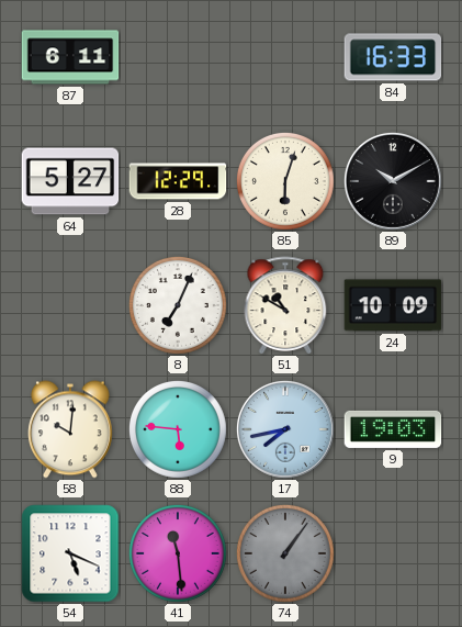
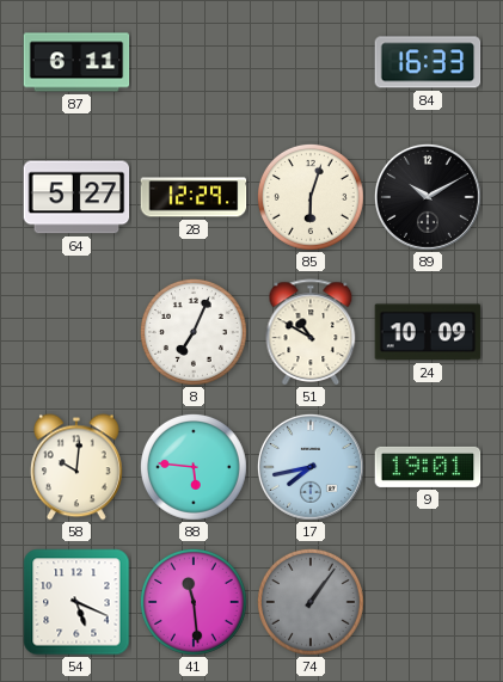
9: 19:03 -> 19:01 (428, 467)
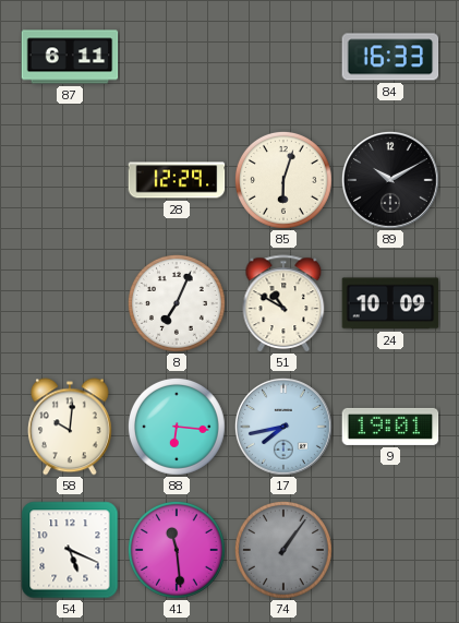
64: 5:27 -> none (76, 197)
88: 5:46 -> 6:16 (177, 427)
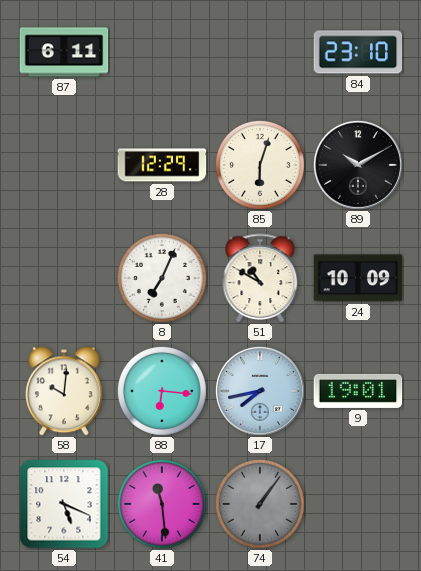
84: 16:33 -> 23:10 (358, 52)
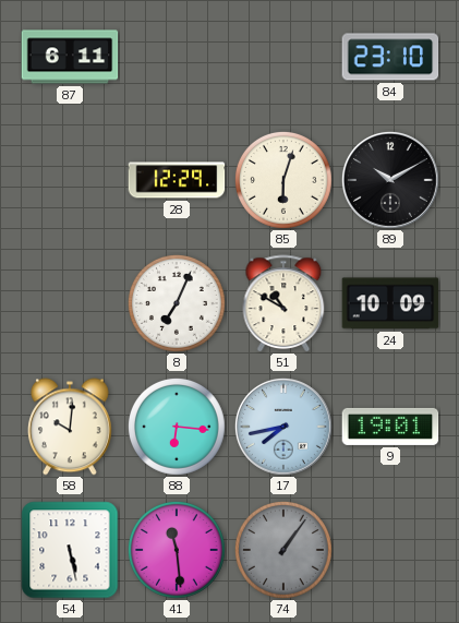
54: 5:19 -> 5:28 (70, 550)
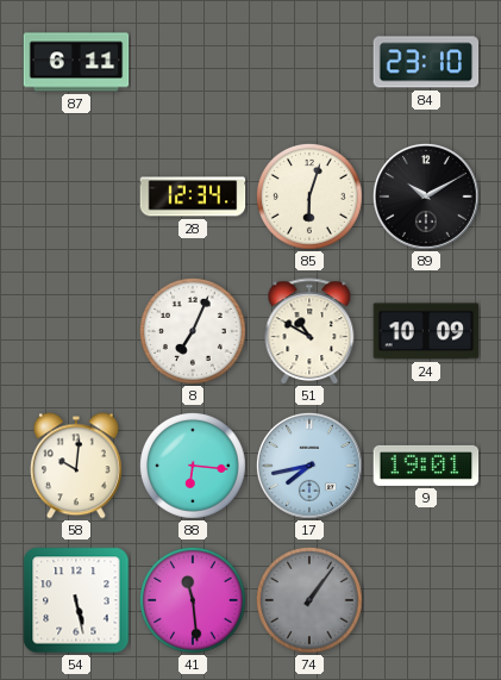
28: 12:29 -> 12:34 (193, 196)
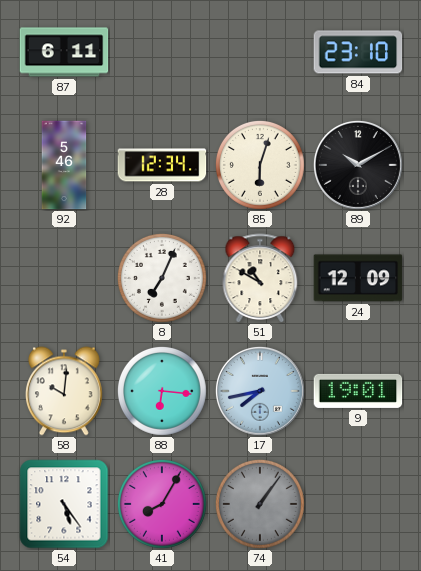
92: none -> 5:46 (64, 165)
24: 10:09 -> 12:09 (358, 278)
54: 5:28 -> 5:24 (64, 504)
41: 11:29 -> 8:05 (162, 504)
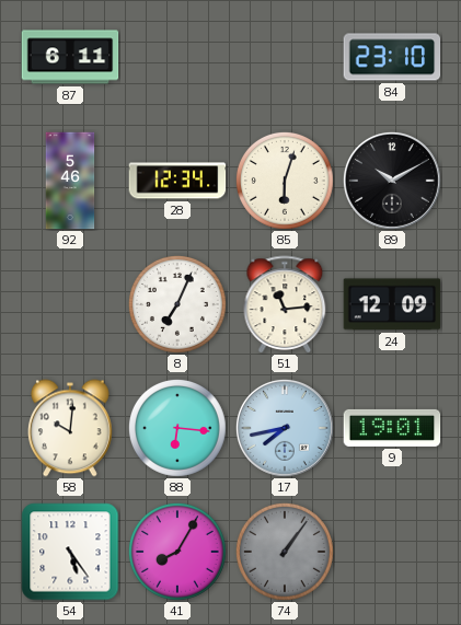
51: 10:50 -> 11:14 (285, 304)
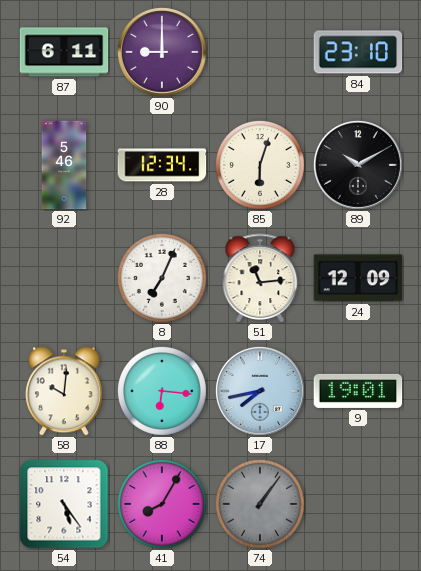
90: none -> 9:00 (162, 52)
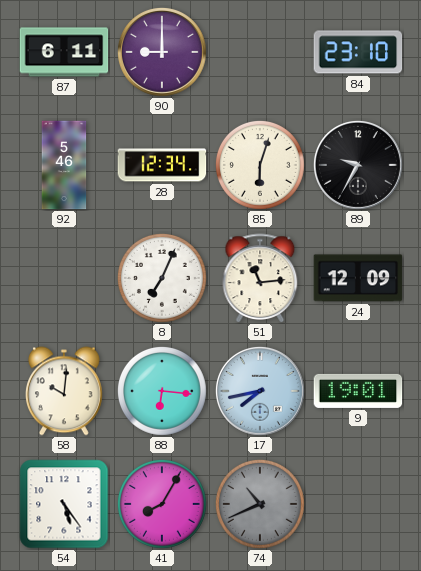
89: 10:10 -> 9:35 (358, 165)
74: 1:06 -> 10:41 (260, 504)
